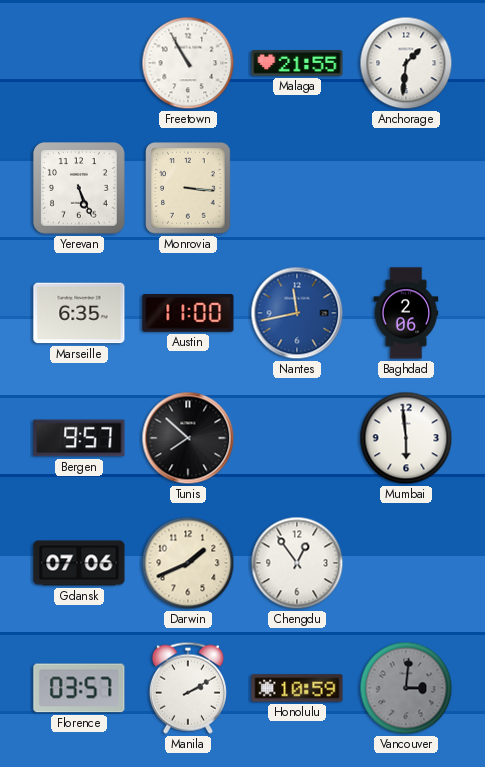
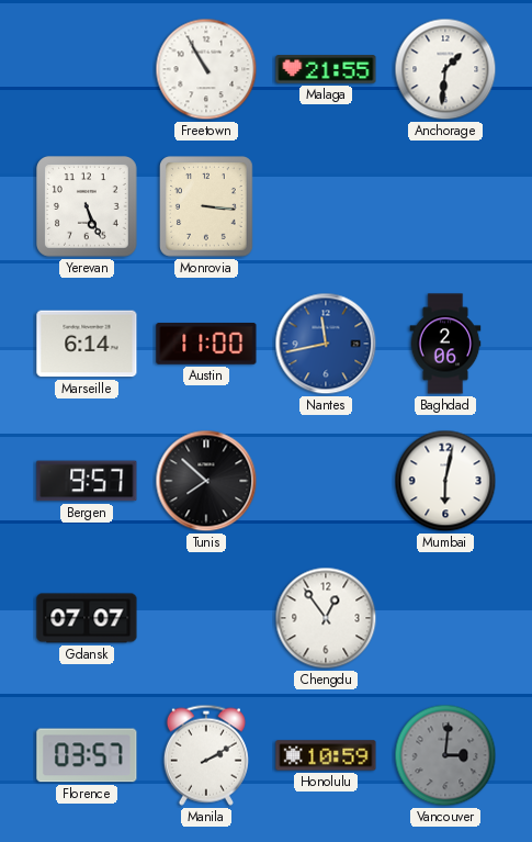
Marseille: 6:35 -> 6:14 (87, 344)
Mumbai: 5:59 -> 6:02 (445, 481)
Gdansk: 07:06 -> 07:07 (87, 618)
Darwin: 1:41 -> none (188, 563)
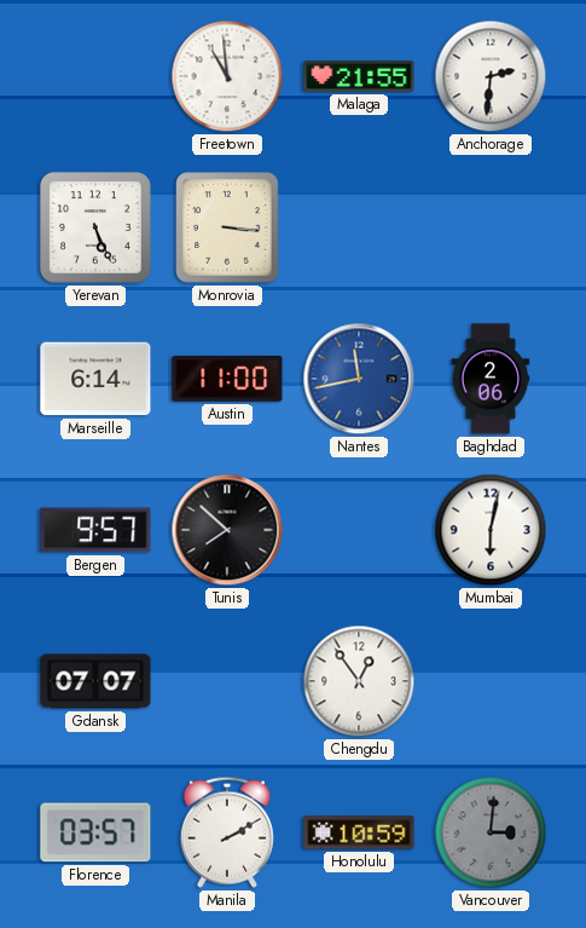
Freetown: 10:55 -> 10:59 (227, 76)
Anchorage: 1:31 -> 2:31 (491, 76)
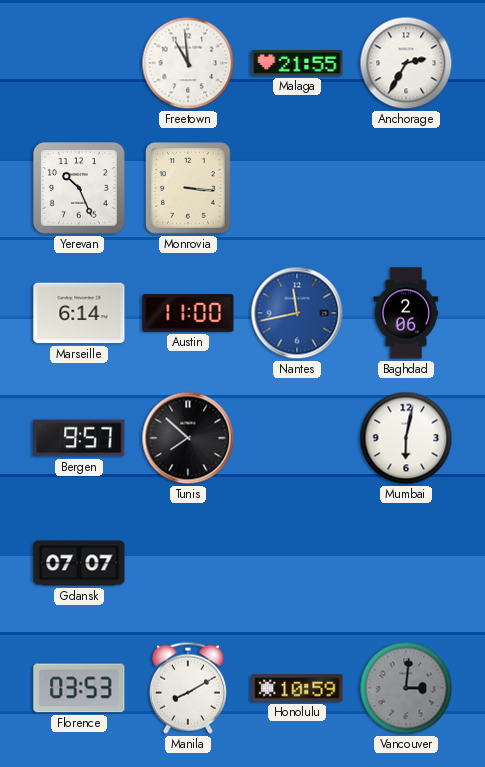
Anchorage: 2:31 -> 2:35 (406, 63)
Yerevan: 5:26 -> 10:26 (80, 189)
Chengdu: 12:54 -> none (359, 681)
Florence: 03:57 -> 03:53 (79, 688)
Manila: 2:10 -> 8:10 (188, 688)
